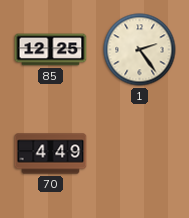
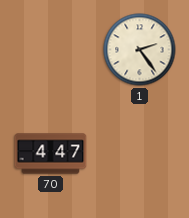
85: 12:25 -> none (51, 50)
70: 4:49 -> 4:47 (51, 154)
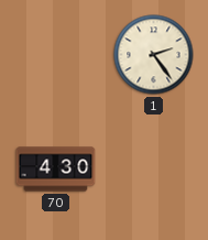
70: 4:47 -> 4:30 (56, 170)
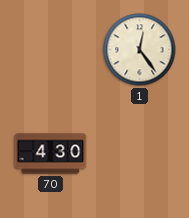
1: 2:24 -> 12:24 (140, 50)
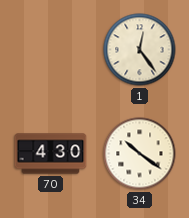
34: none -> 10:21 (140, 154)
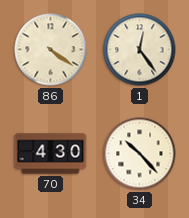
86: none -> 4:21 (51, 50)
34: 10:21 -> 10:23 (140, 154)
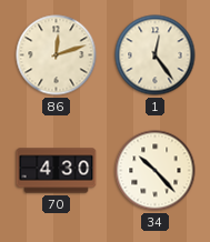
86: 4:21 -> 12:12 (57, 56)
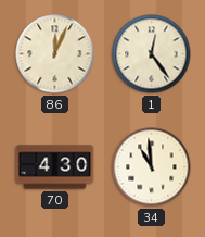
86: 12:12 -> 12:04 (55, 54)
34: 10:23 -> 10:59 (152, 167)
